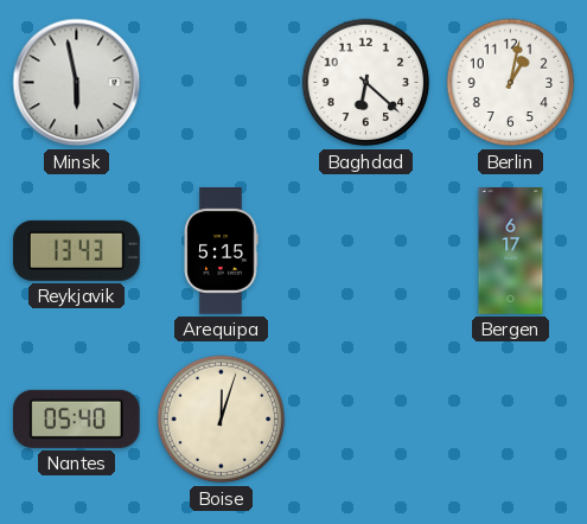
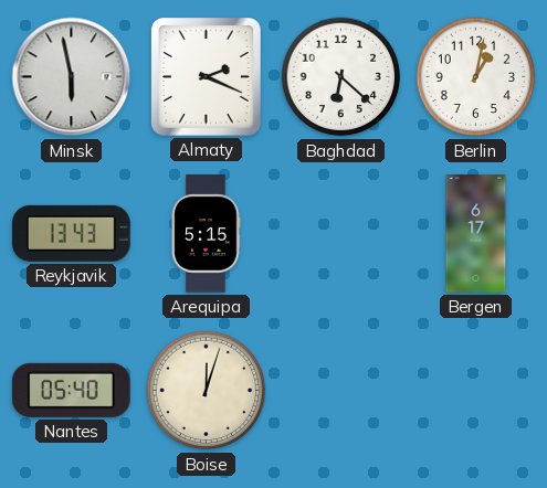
Almaty: none -> 2:19 (206, 77)
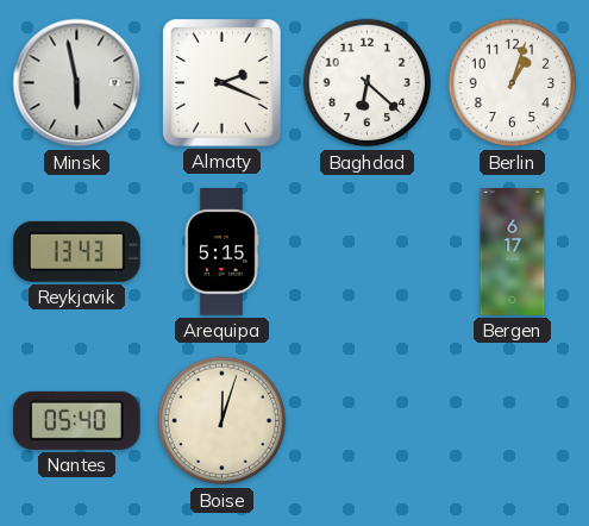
Berlin: 1:02 -> 1:03 (513, 83)
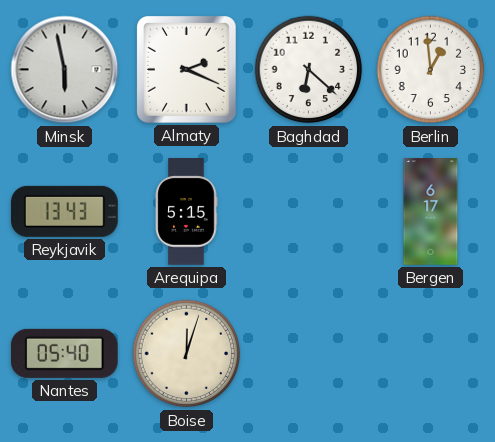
Berlin: 1:03 -> 12:59 (431, 70)
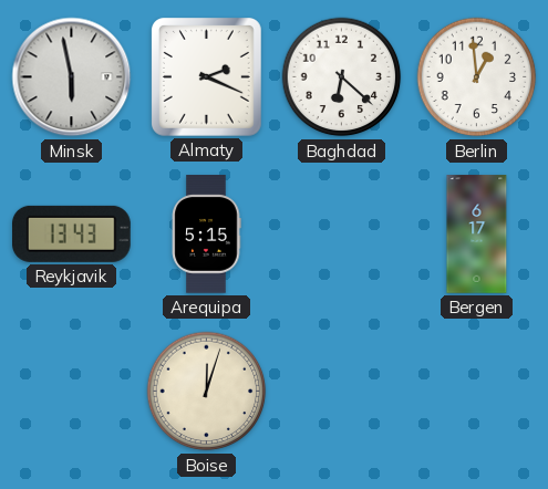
Nantes: 05:40 -> none (64, 353)
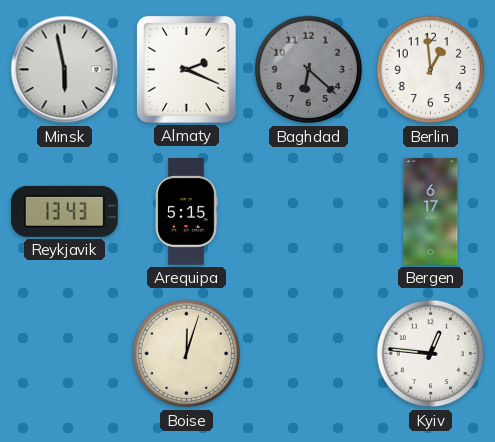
Baghdad dial: white -> grey (309, 70)
Kyiv: none -> 12:46 (431, 354)
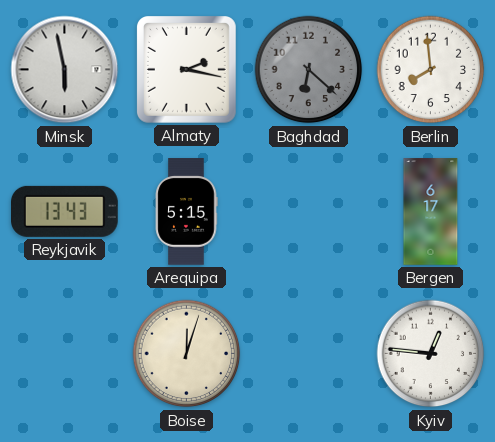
Almaty: 2:19 -> 2:17 (186, 70)
Berlin: 12:59 -> 7:59 (431, 70)
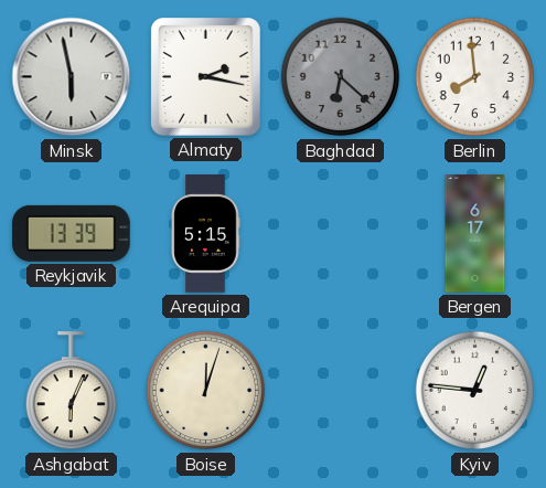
Reykjavik: 13:43 -> 13:39 (72, 233)
Ashgabat: none -> 6:04 (72, 391)
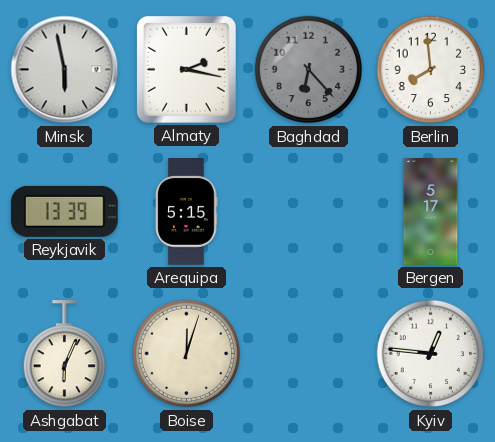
Baghdad: 6:22 -> 6:23 (309, 70)
Bergen: 6:17 -> 5:17 (431, 212)
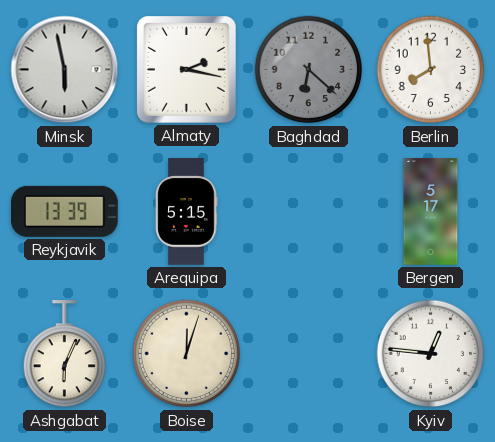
Baghdad: 6:23 -> 6:22 (309, 70)
